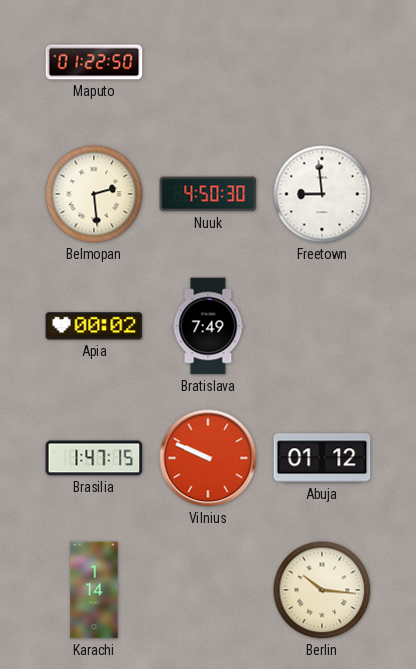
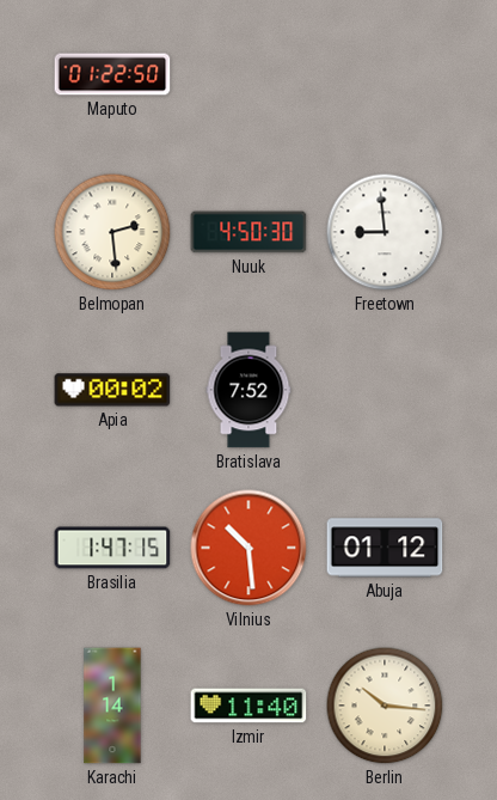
Bratislava: 7:49 -> 7:52 (249, 390)
Vilnius: 9:49 -> 10:29 (249, 548)
Izmir: none -> 11:40 (249, 706)
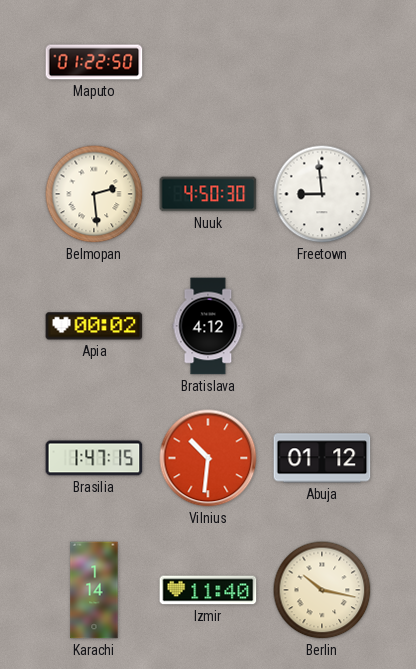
Bratislava: 7:52 -> 4:12 (208, 326)
Vilnius: 10:29 -> 10:31 (208, 458)
Berlin: 10:16 -> 10:17 (322, 590)
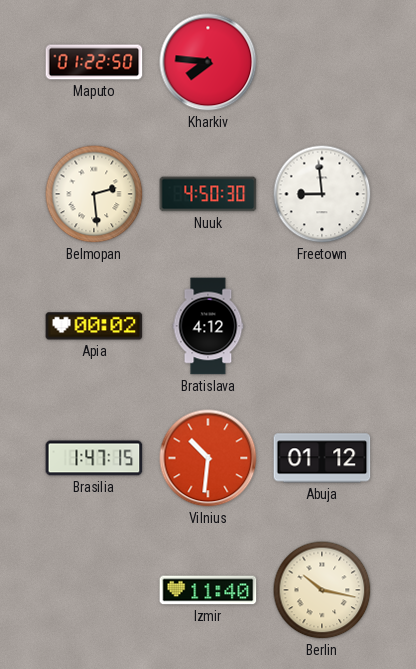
Kharkiv: none -> 7:46 (208, 62)
Karachi: 1:14 -> none (94, 590)
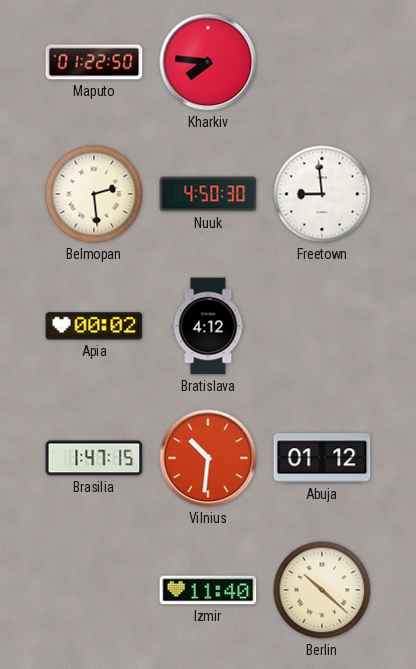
Berlin: 10:17 -> 10:22 (322, 590)
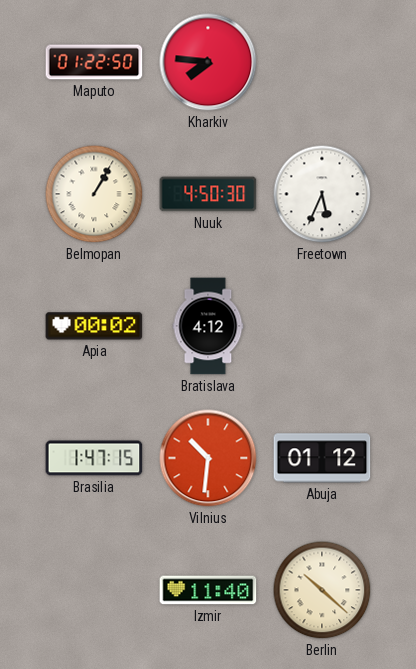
Belmopan: 2:29 -> 1:05 (94, 194)
Freetown: 8:59 -> 5:34 (322, 194)
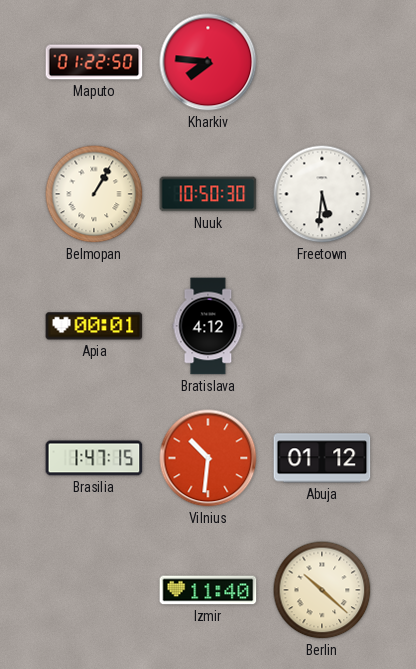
Nuuk: 4:50 -> 10:50 (208, 194)
Freetown: 5:34 -> 5:31 (322, 194)
Apia: 00:02 -> 00:01 (94, 326)
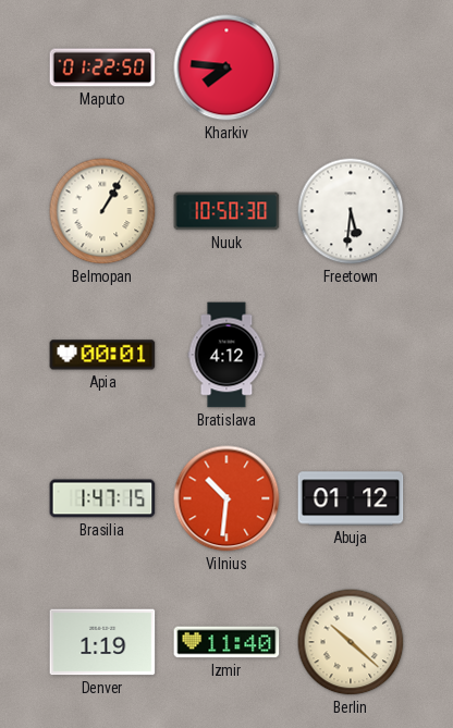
Denver: none -> 1:19 (102, 642)
